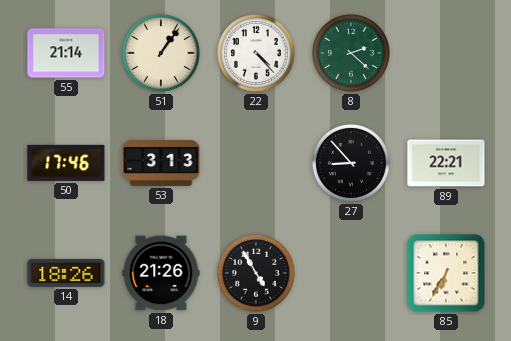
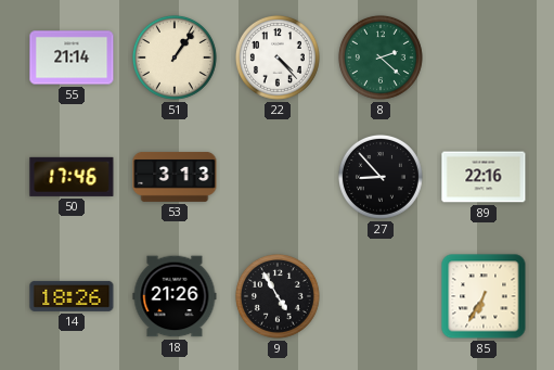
89: 22:21 -> 22:16 (484, 177)
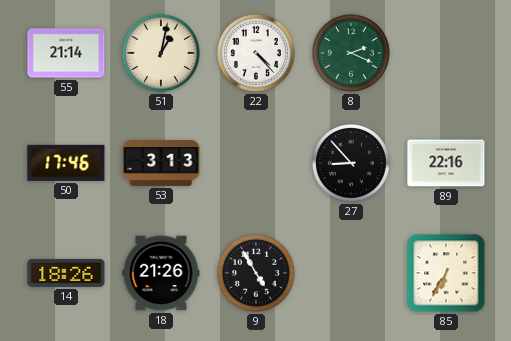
51: 1:06 -> 1:02 (161, 53)
8: 2:22 -> 2:19 (351, 53)
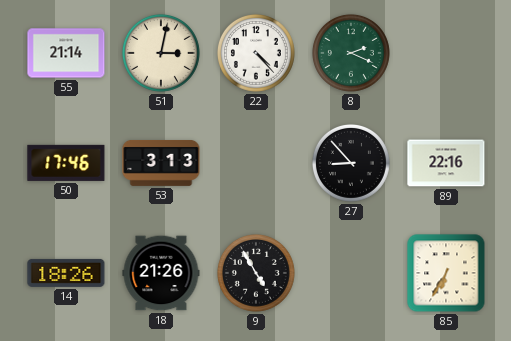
51: 1:02 -> 3:02 (161, 53)
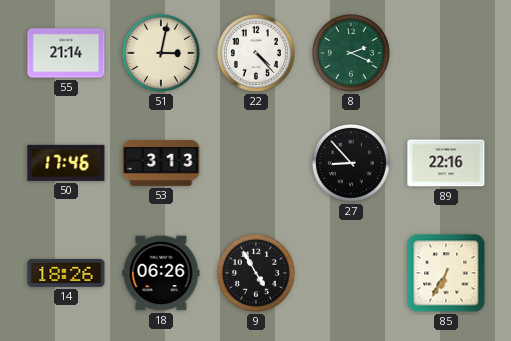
18: 21:26 -> 06:26 (161, 273)
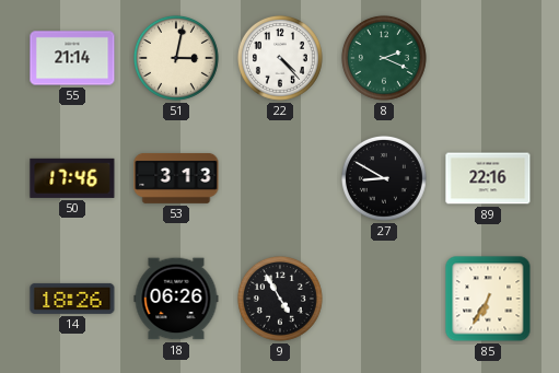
27: 8:53 -> 8:50 (384, 178)
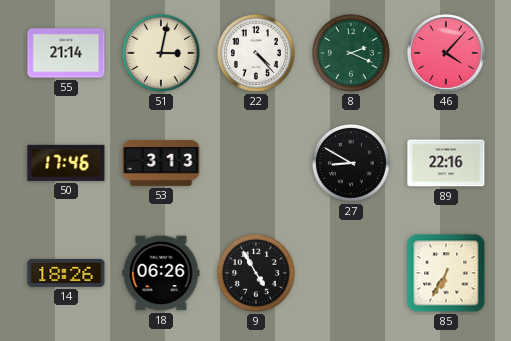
46: none -> 4:07 (446, 53)
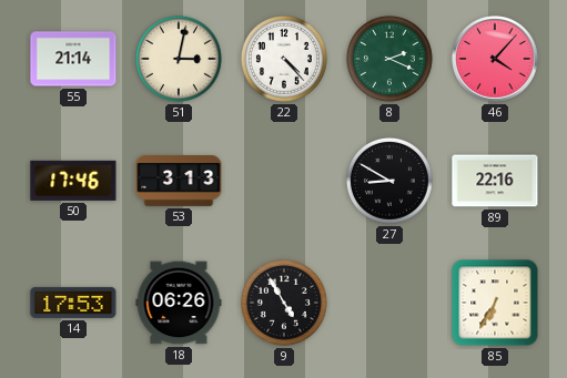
14: 18:26 -> 17:53 (73, 303)
